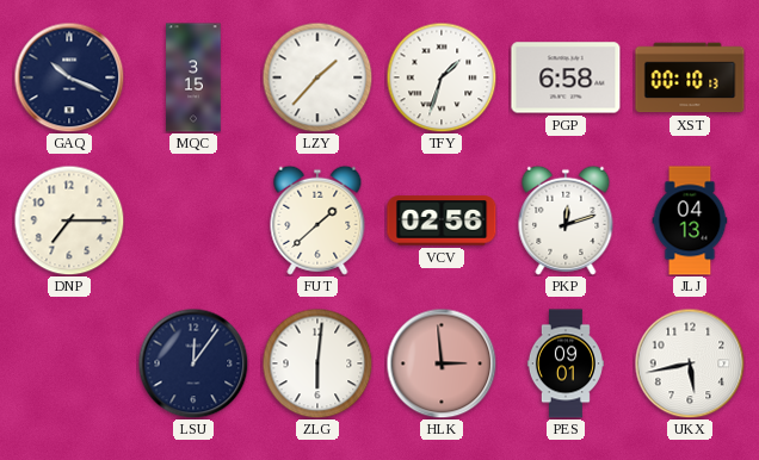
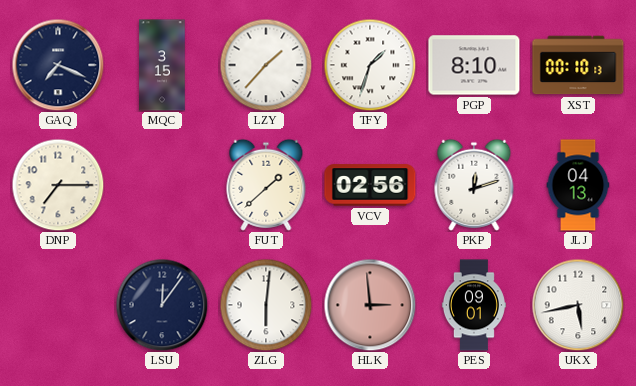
GAQ: 10:19 -> 7:19 (58, 65)
PGP: 6:58 -> 8:10 (474, 65)
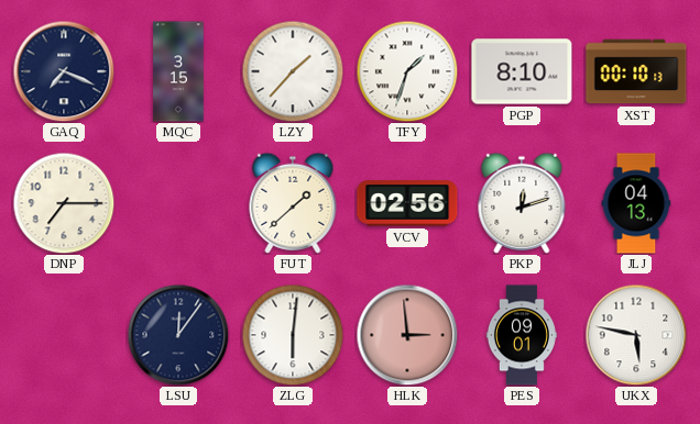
UKX: 5:43 -> 5:47 (636, 335)
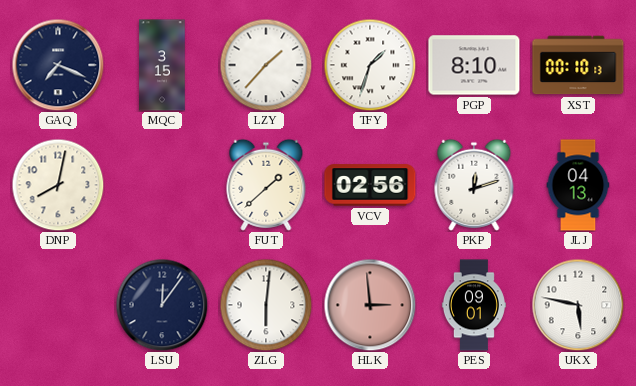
DNP: 7:15 -> 8:02 (58, 185)
